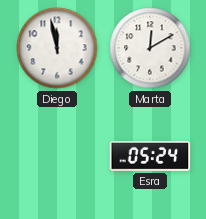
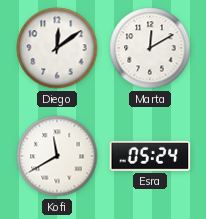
Diego: 11:58 -> 12:09 (57, 48)
Kofi: none -> 11:40 (57, 156)
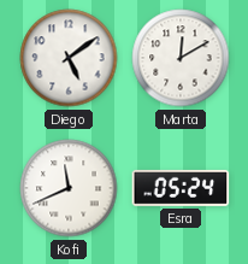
Diego: 12:09 -> 5:09 (69, 58)
Kofi: 11:40 -> 11:41 (69, 188)
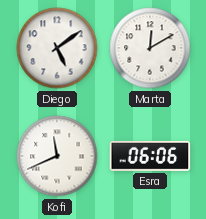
Esra: 05:24 -> 06:06 (150, 156)
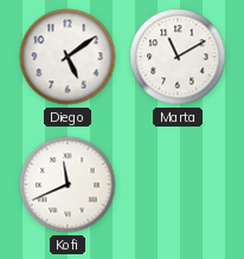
Marta: 12:10 -> 11:10 (178, 57)
Esra: 06:06 -> none (150, 156)
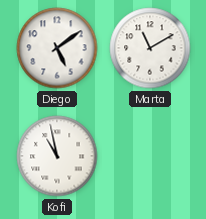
Kofi: 11:41 -> 10:58 (57, 156)
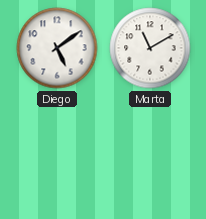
Kofi: 10:58 -> none (57, 156)
